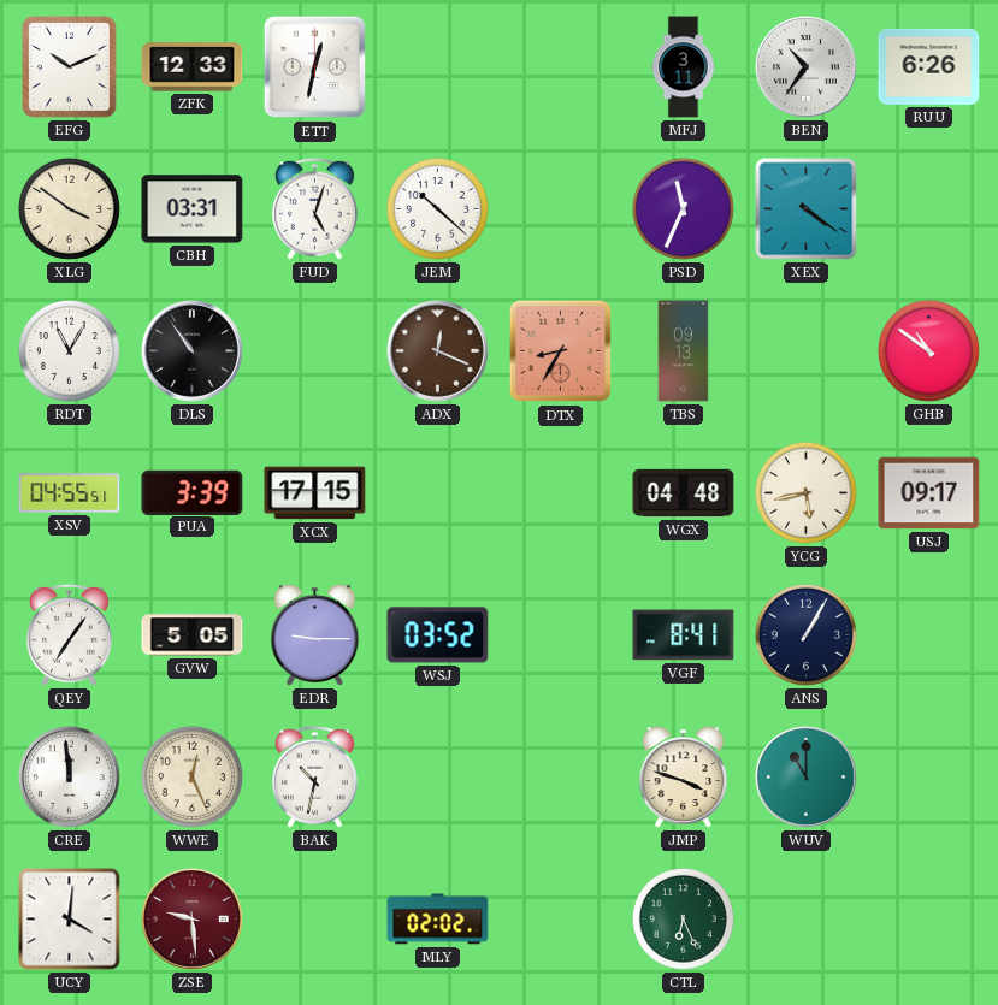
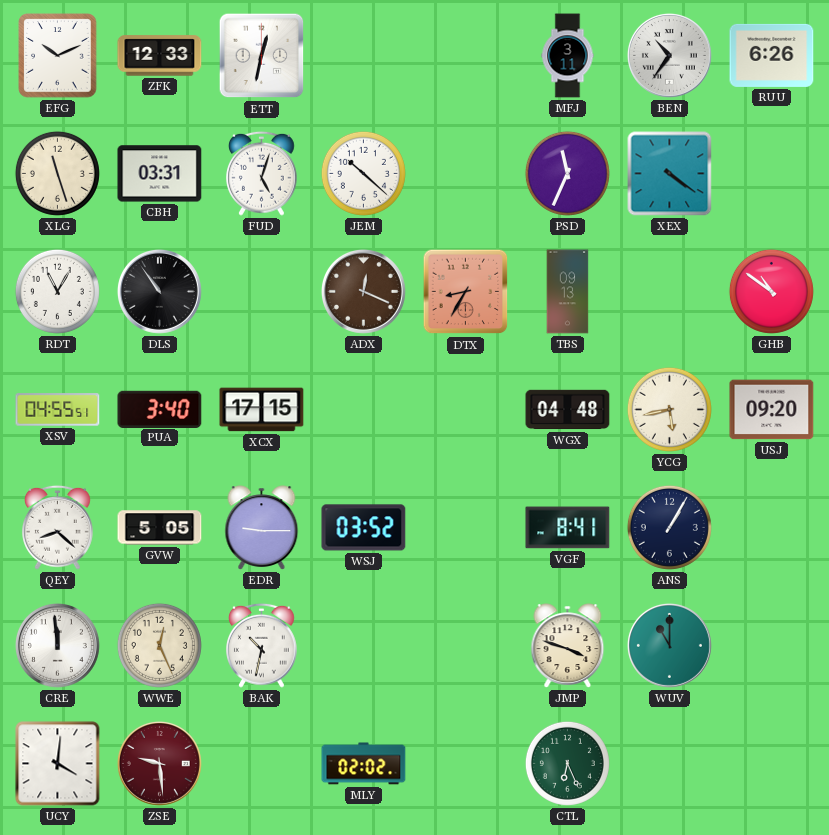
XLG: 3:51 -> 11:27 (57, 173)
PUA: 3:39 -> 3:40 (160, 409)
USJ: 09:17 -> 09:20 (772, 410)
QEY: 7:06 -> 8:22 (58, 527)
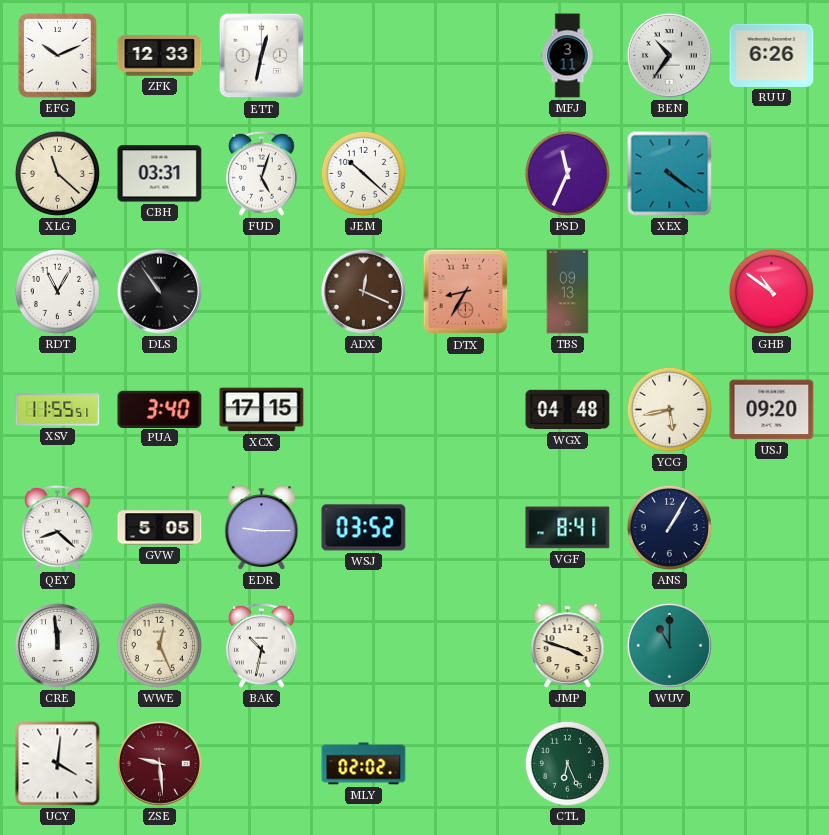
XLG: 11:27 -> 11:22 (57, 173)
XSV: 04:55 -> 11:55 (58, 410)
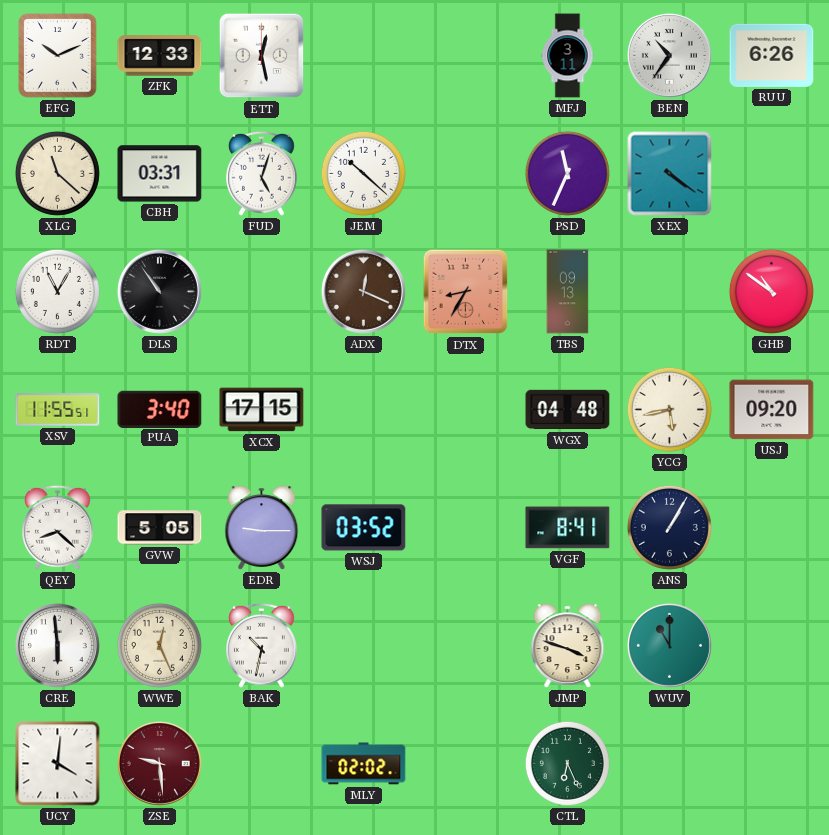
ETT: 12:32 -> 12:28 (262, 56)
CRE: 11:59 -> 5:59 (57, 645)
